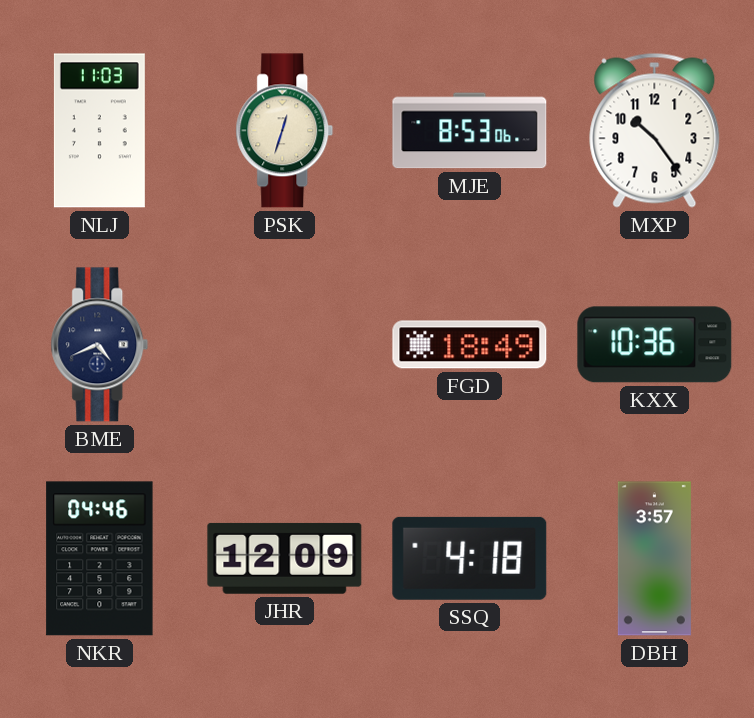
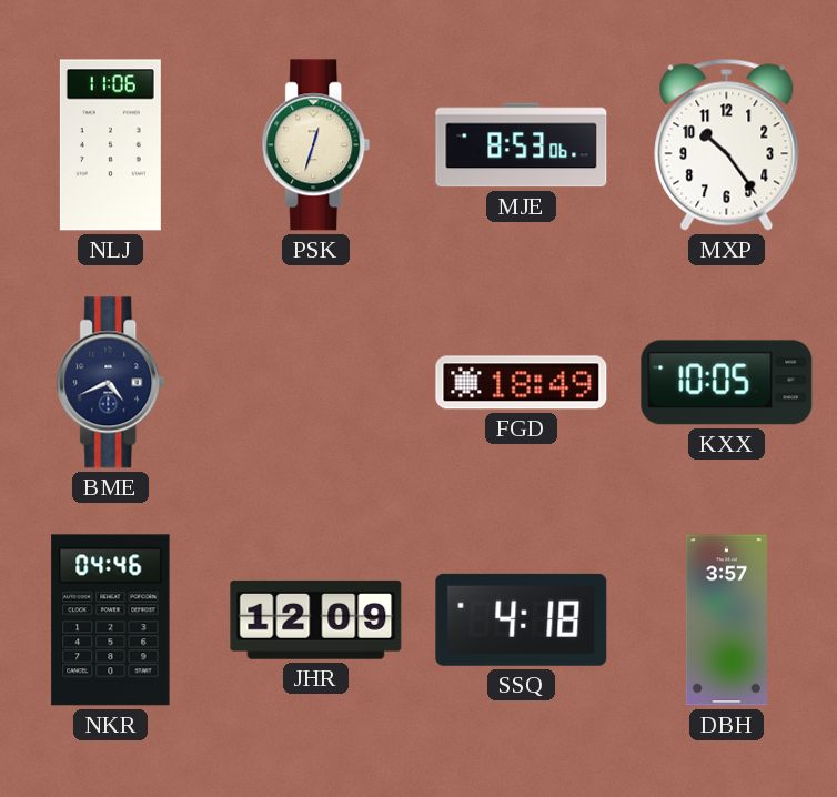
NLJ: 11:03 -> 11:06 (110, 145)
KXX: 10:36 -> 10:05 (727, 383)
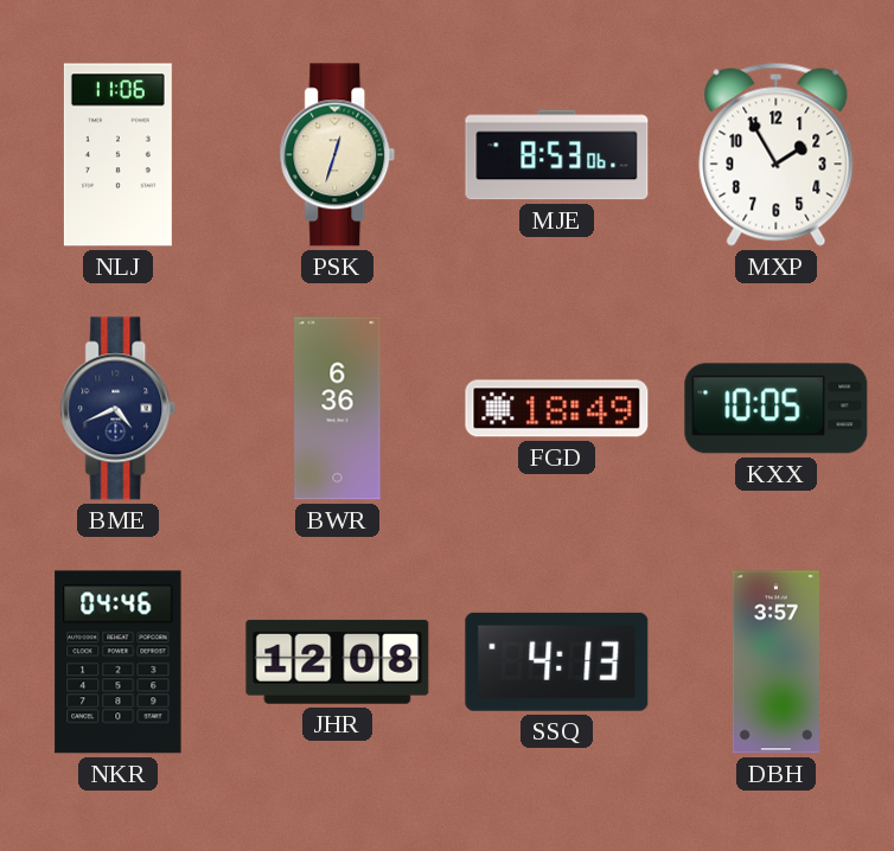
MXP: 10:24 -> 1:55 (777, 154)
BWR: none -> 6:36 (338, 409)
JHR: 12:09 -> 12:08 (338, 661)
SSQ: 4:18 -> 4:13 (557, 661)
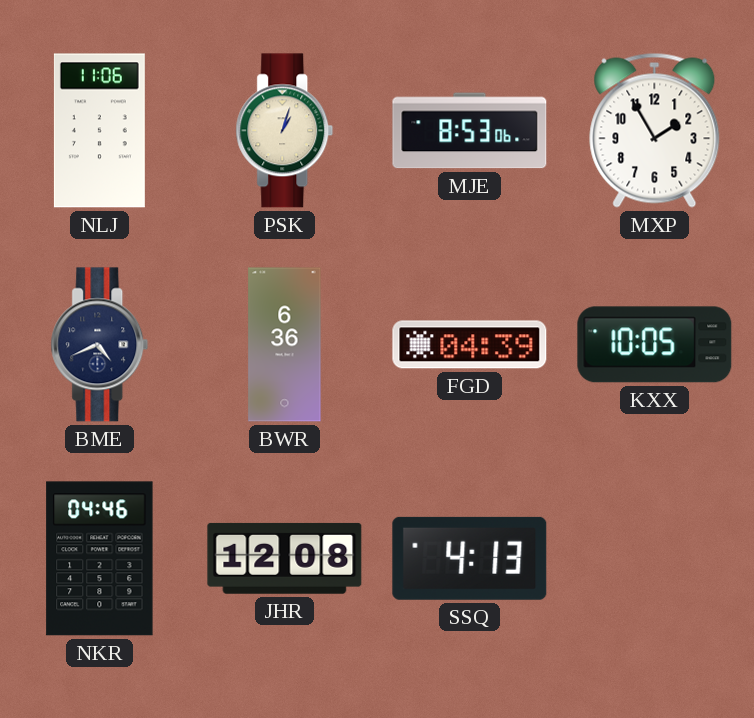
PSK: 12:33 -> 1:03 (285, 131)
FGD: 18:49 -> 04:39 (470, 345)
DBH: 3:57 -> none (775, 663)
